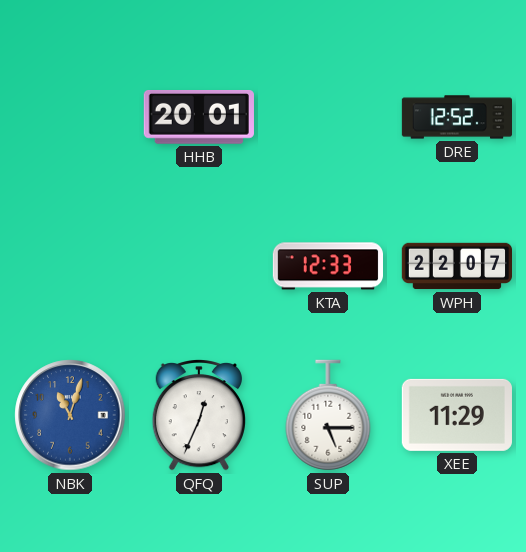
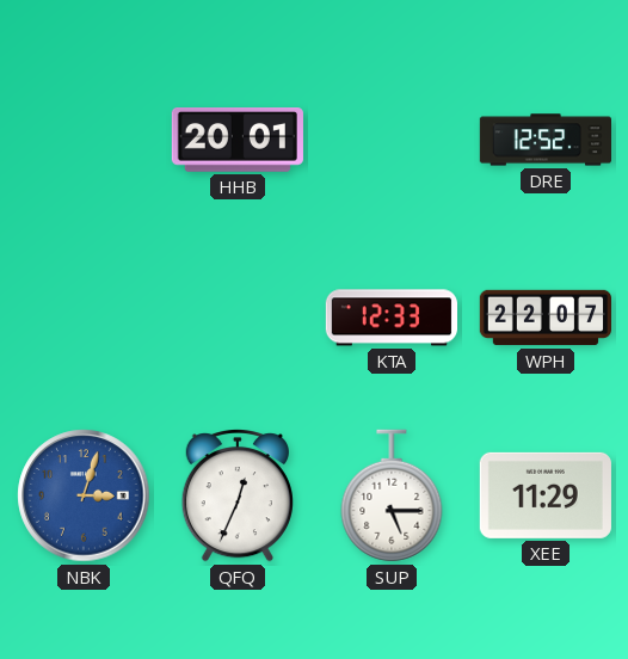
NBK: 11:03 -> 3:03 (84, 495)
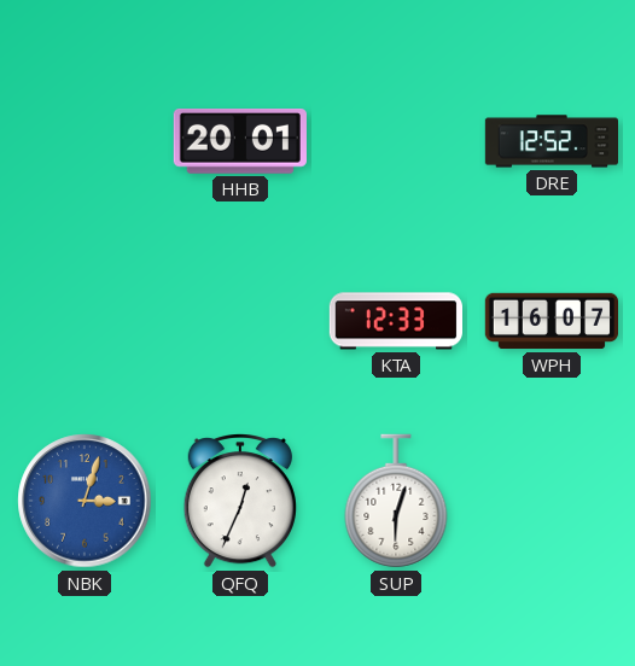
WPH: 22:07 -> 16:07 (550, 321)
SUP: 5:15 -> 6:03 (396, 501)
XEE: 11:29 -> none (546, 495)
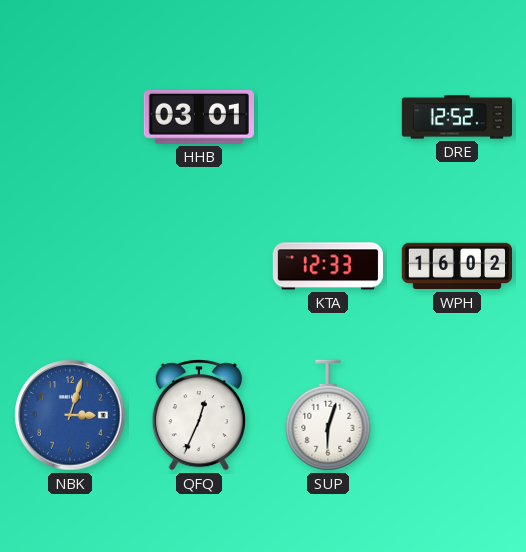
HHB: 20:01 -> 03:01 (199, 118)
WPH: 16:07 -> 16:02 (456, 266)
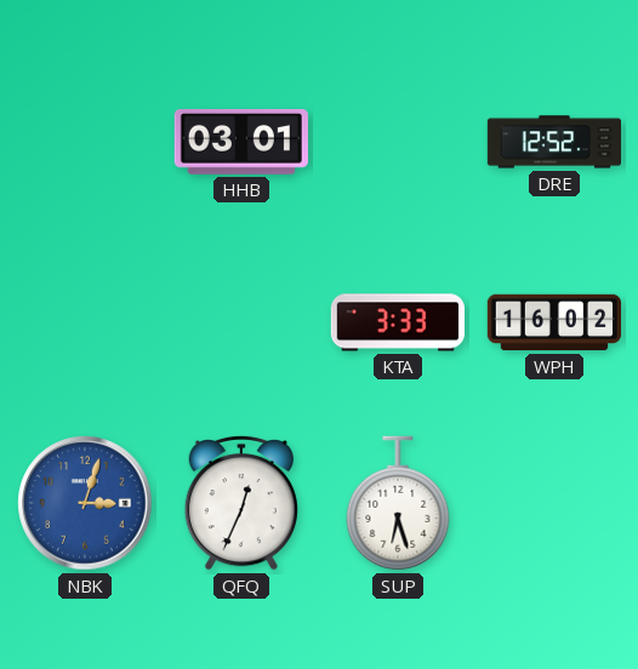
KTA: 12:33 -> 3:33 (397, 322)
SUP: 6:03 -> 6:27 (398, 503)
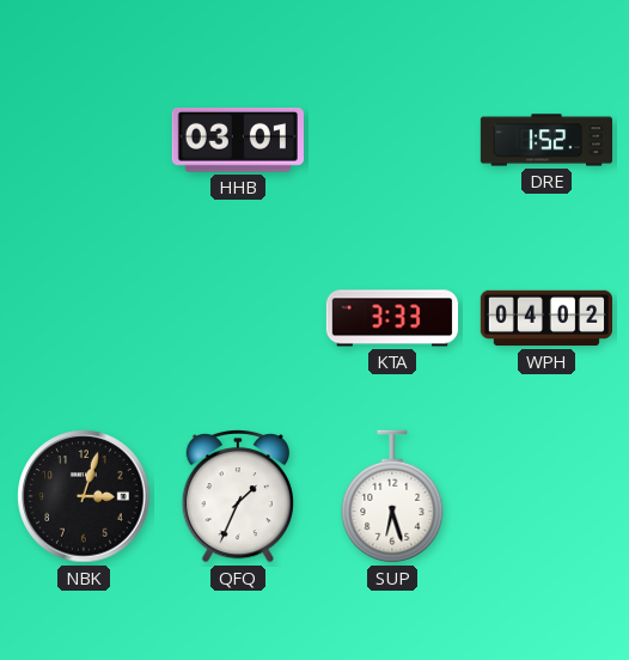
DRE: 12:52 -> 1:52 (545, 140)
WPH: 16:02 -> 04:02 (545, 318)
NBK dial: blue -> black (84, 496)
QFQ: 12:34 -> 1:34 (238, 497)
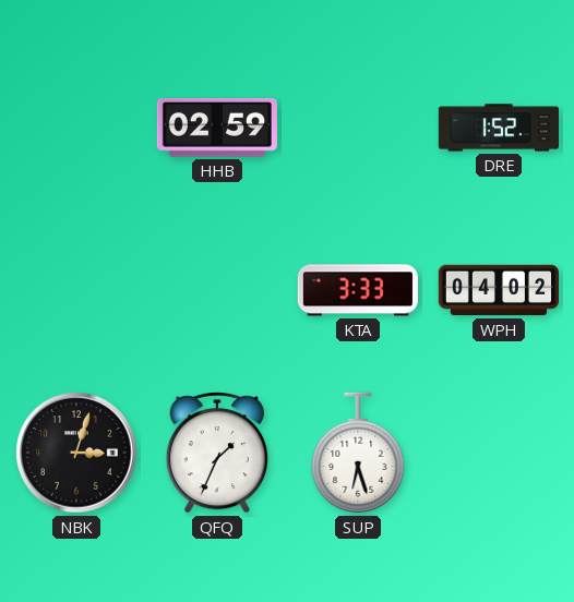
HHB: 03:01 -> 02:59 (217, 129)
